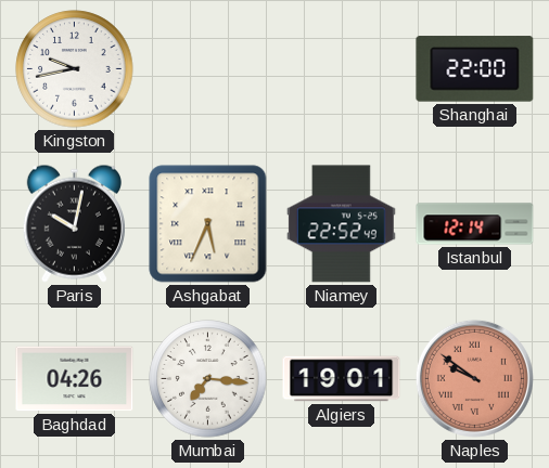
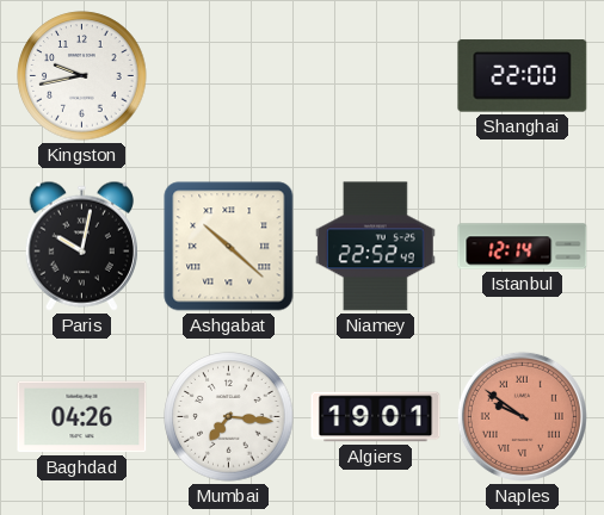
Ashgabat: 5:34 -> 10:22 (229, 247)
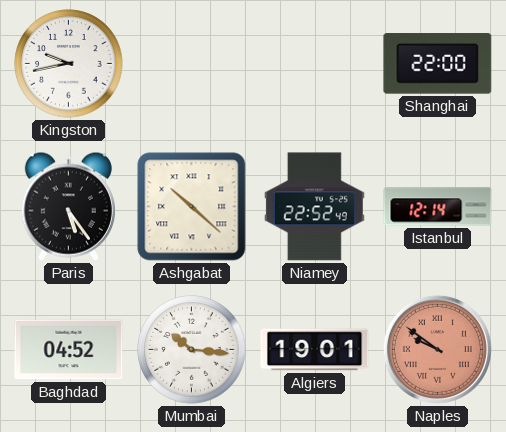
Paris: 10:02 -> 5:24 (68, 206)
Baghdad: 04:26 -> 04:52 (69, 350)
Mumbai: 7:16 -> 10:16 (192, 350)
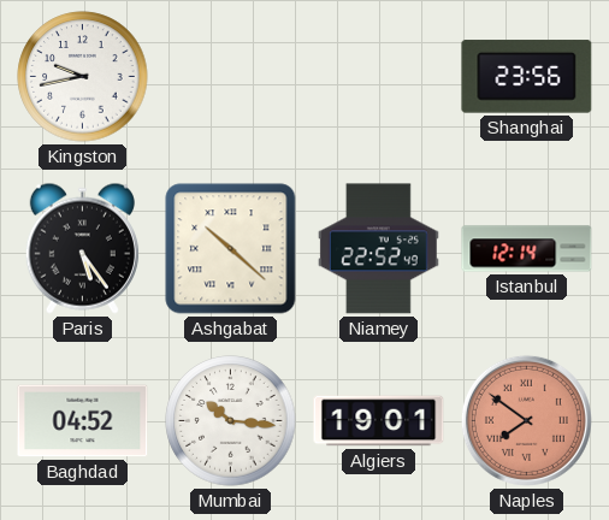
Shanghai: 22:00 -> 23:56 (527, 77)
Naples: 9:51 -> 7:51 (526, 420)
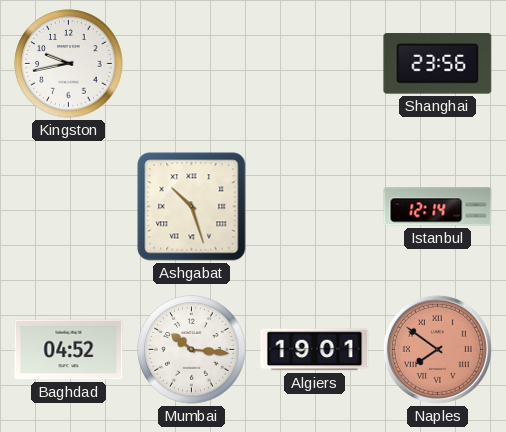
Paris: 5:24 -> none (82, 248)
Ashgabat: 10:22 -> 10:27 (192, 207)
Niamey: 22:52 -> none (378, 249)
